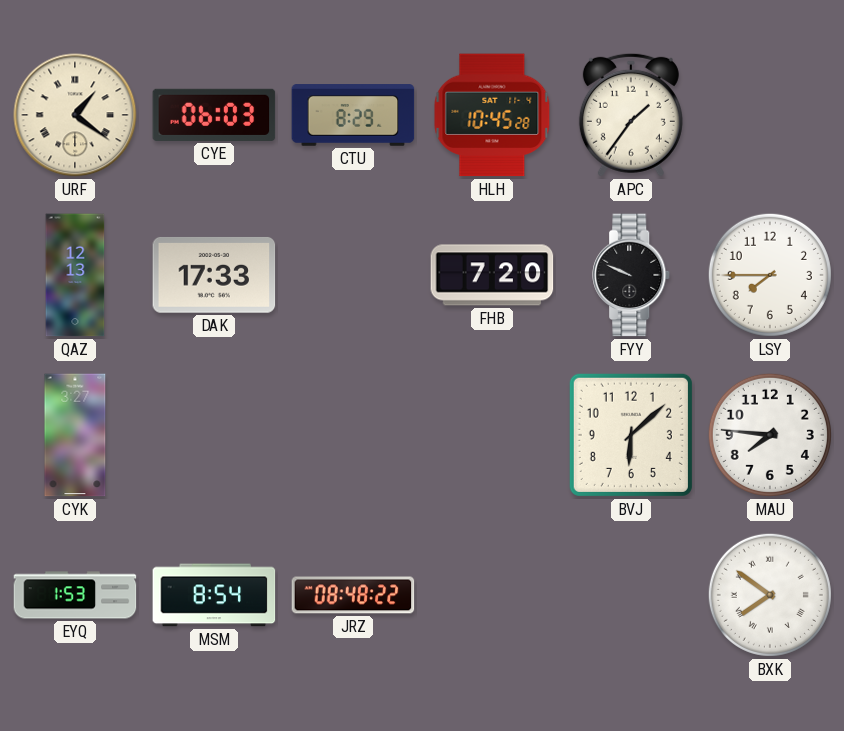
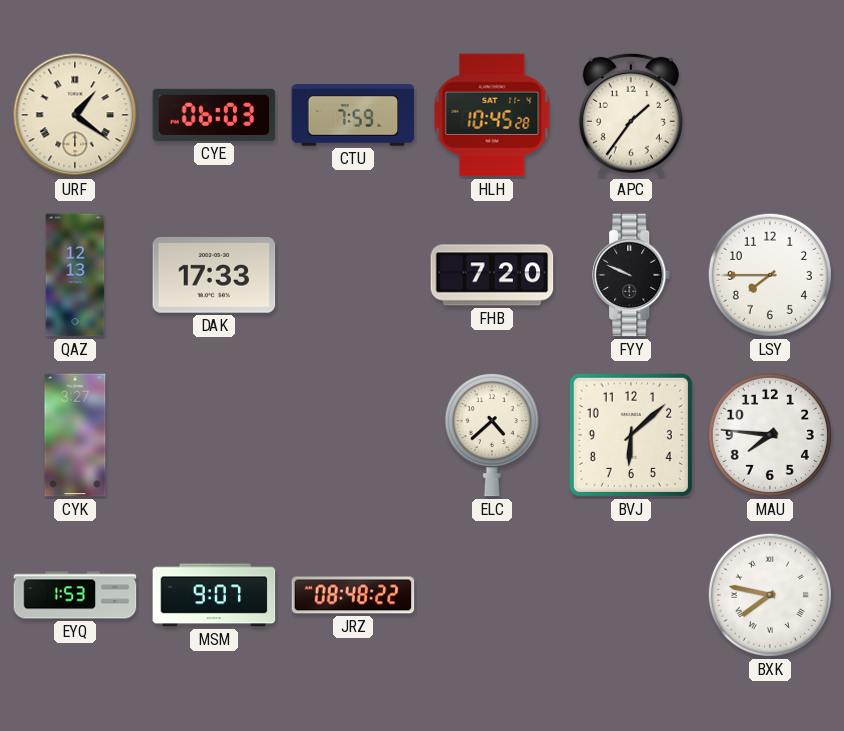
CTU: 8:29 -> 7:59 (353, 115)
ELC: none -> 4:38 (492, 435)
MSM: 8:54 -> 9:07 (214, 595)
BXK: 7:51 -> 7:47 (770, 595)
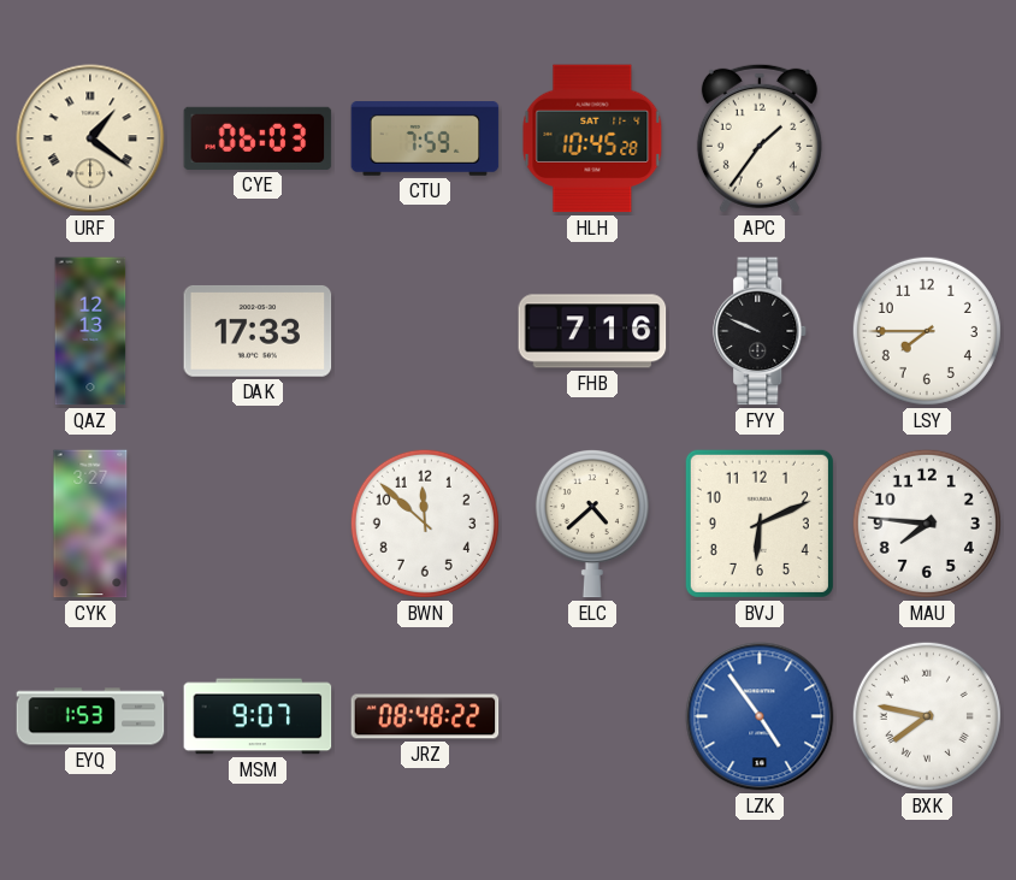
FHB: 7:20 -> 7:16 (592, 331)
BWN: none -> 11:52 (425, 524)
BVJ: 6:08 -> 6:11 (760, 524)
LZK: none -> 4:54 (760, 716)
